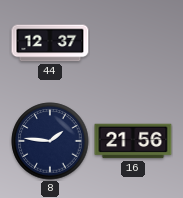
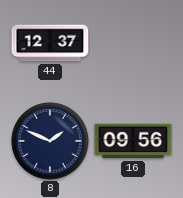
8: 1:46 -> 1:49 (50, 141)
16: 21:56 -> 09:56 (133, 141)
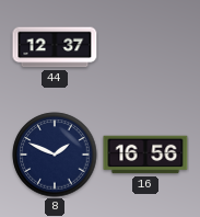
16: 09:56 -> 16:56 (145, 155)
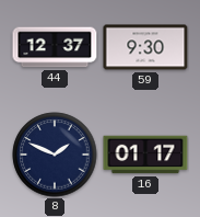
59: none -> 9:30 (145, 47)
16: 16:56 -> 01:17 (145, 155)
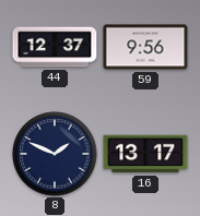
59: 9:30 -> 9:56 (145, 47)
16: 01:17 -> 13:17 (145, 154)
